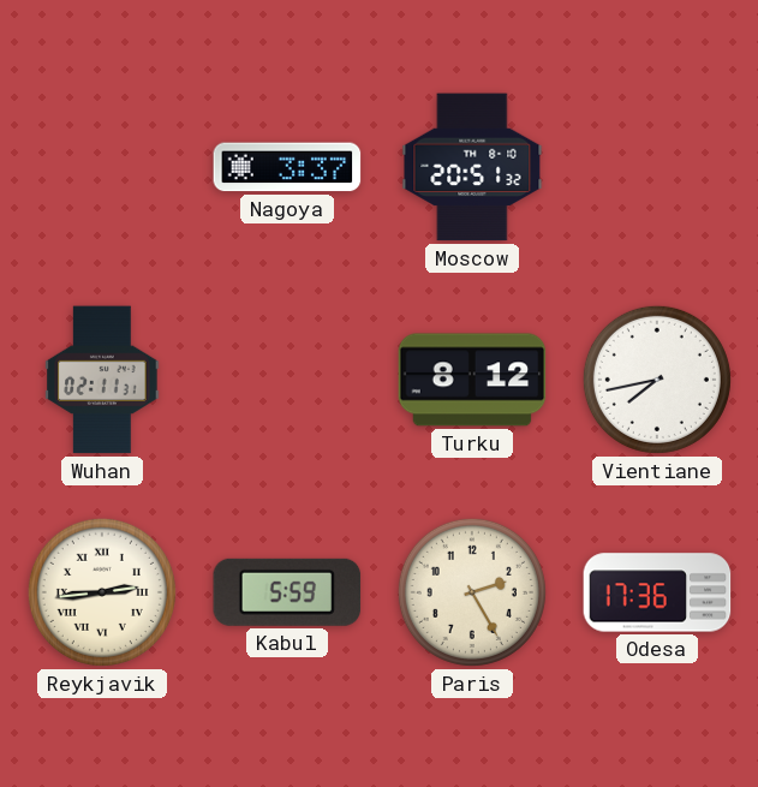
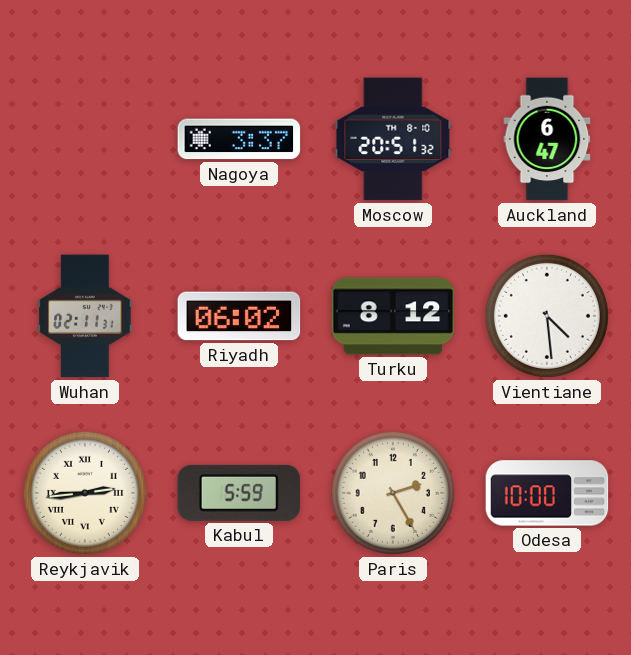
Auckland: none -> 6:47 (547, 139)
Riyadh: none -> 06:02 (239, 316)
Vientiane: 7:43 -> 4:29 (547, 316)
Odesa: 17:36 -> 10:00 (547, 493)
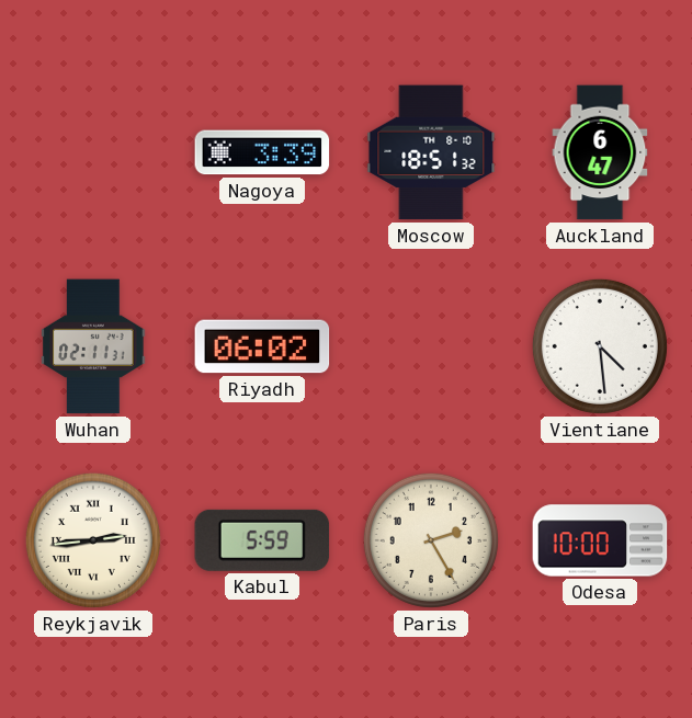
Nagoya: 3:37 -> 3:39 (262, 152)
Moscow: 20:51 -> 18:51 (431, 152)
Turku: 8:12 -> none (393, 316)
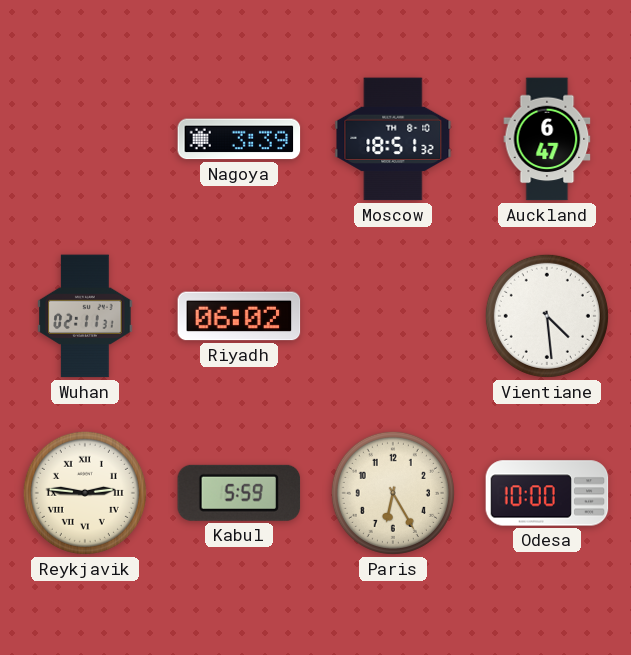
Reykjavik: 2:44 -> 2:46 (85, 493)
Paris: 2:25 -> 6:25 (393, 493)
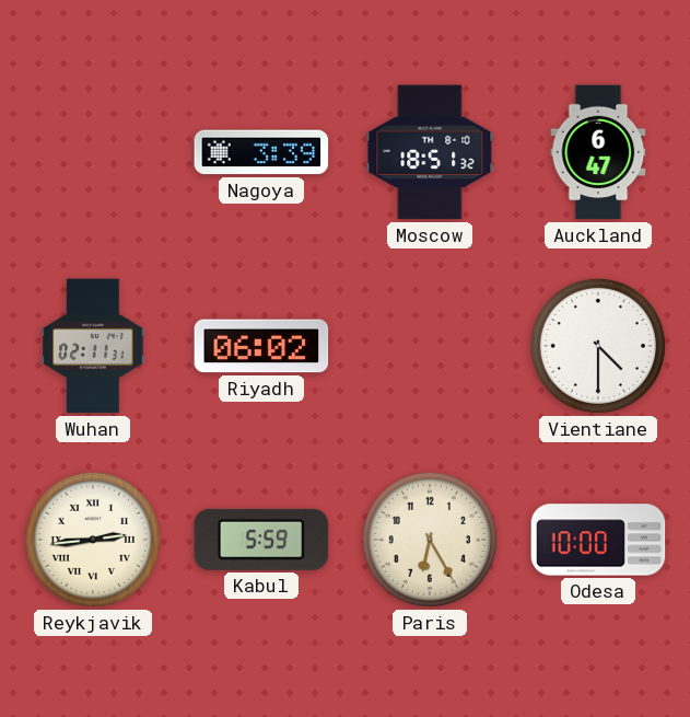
Vientiane: 4:29 -> 4:30 (598, 346)
Reykjavik: 2:46 -> 2:44 (93, 540)
